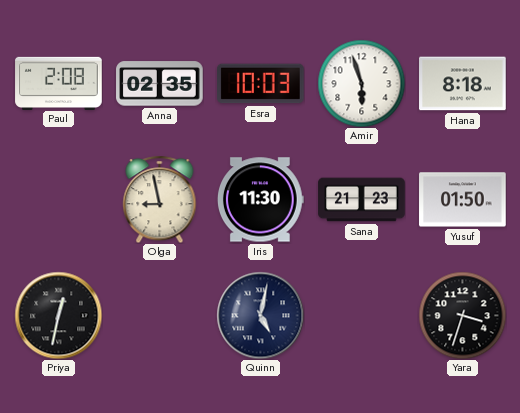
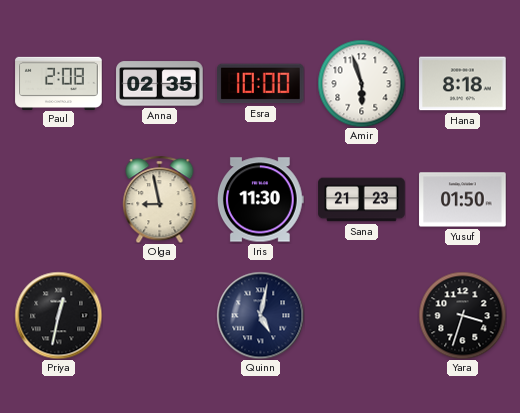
Esra: 10:03 -> 10:00 (261, 84)
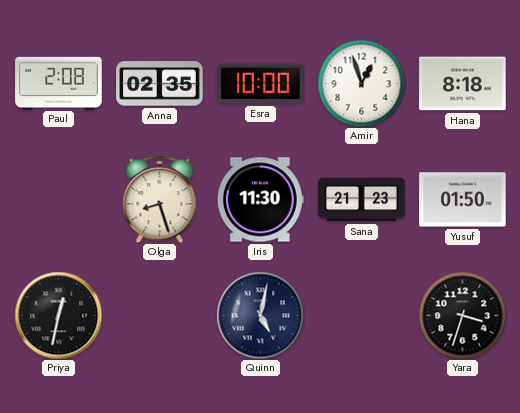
Amir: 5:57 -> 12:57 (361, 83)
Olga: 8:58 -> 8:27 (160, 199)
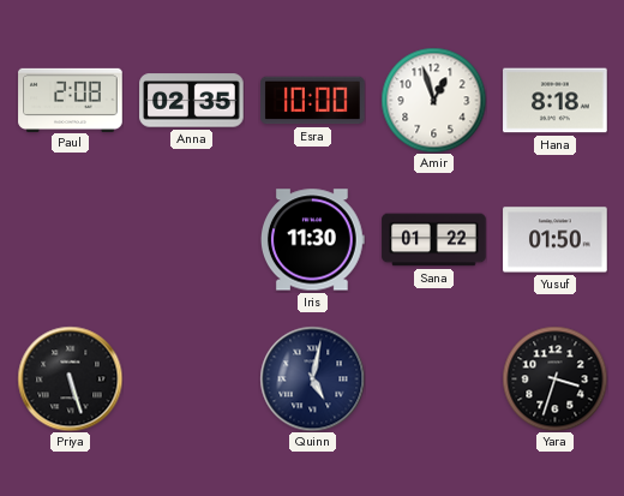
Olga: 8:27 -> none (160, 199)
Sana: 21:23 -> 01:22 (434, 240)
Priya: 12:32 -> 5:27 (70, 378)
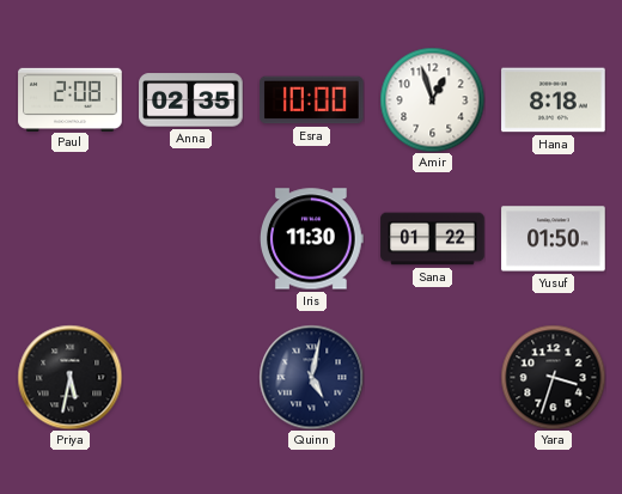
Priya: 5:27 -> 5:32 (69, 377)
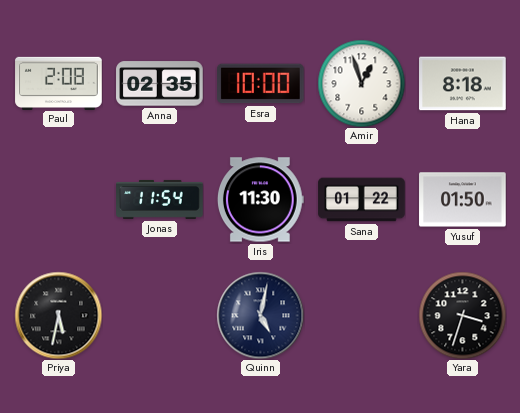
Jonas: none -> 11:54 (160, 199)
